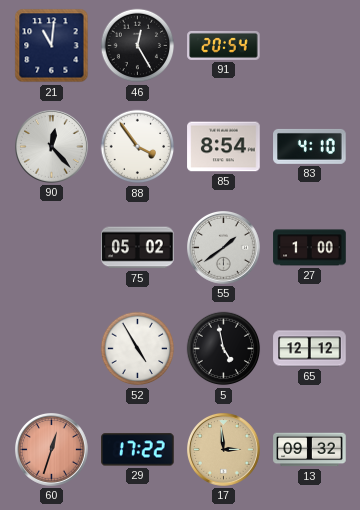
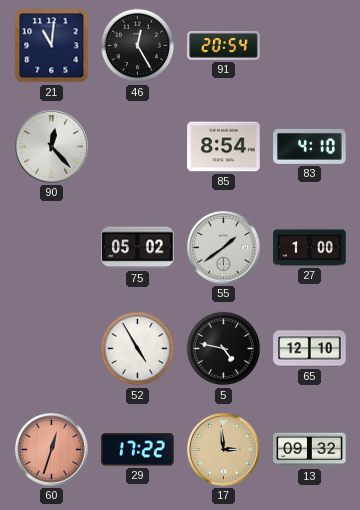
88: 3:54 -> none (138, 147)
5: 4:58 -> 4:47 (224, 349)
65: 12:12 -> 12:10 (310, 349)
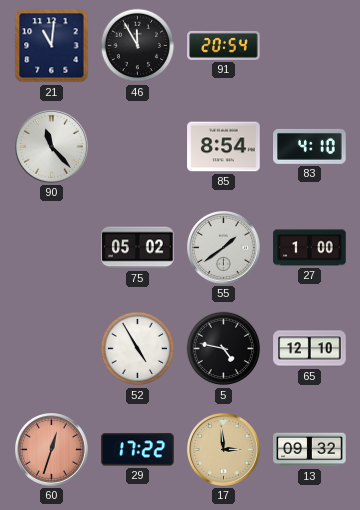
46: 12:25 -> 11:55 (138, 46)
90: 12:23 -> 11:23 (52, 147)
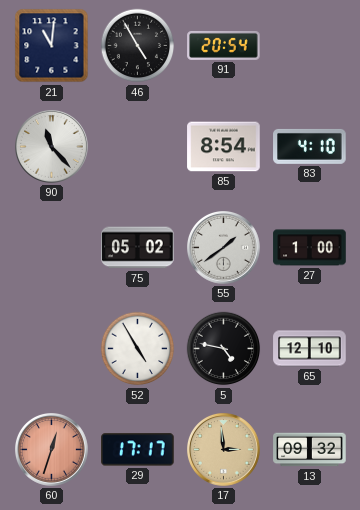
46: 11:55 -> 4:55 (138, 46)
29: 17:22 -> 17:17 (138, 450)
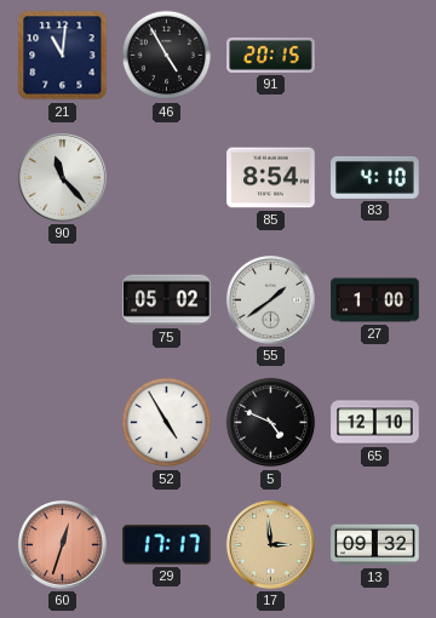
91: 20:54 -> 20:15 (271, 55)
5: 4:47 -> 4:49 (271, 423)
